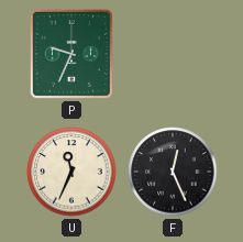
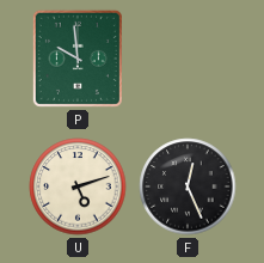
P: 9:34 -> 9:59 (78, 59)
U: 11:34 -> 5:12 (78, 186)
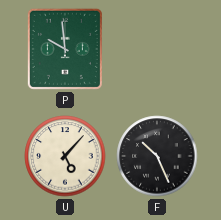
U: 5:12 -> 5:07 (65, 156)
F: 12:26 -> 10:26 (157, 156)
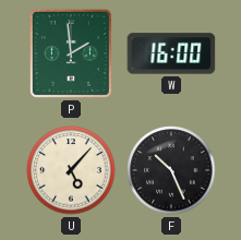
P: 9:59 -> 1:59 (71, 53)
W: none -> 16:00 (171, 53)
